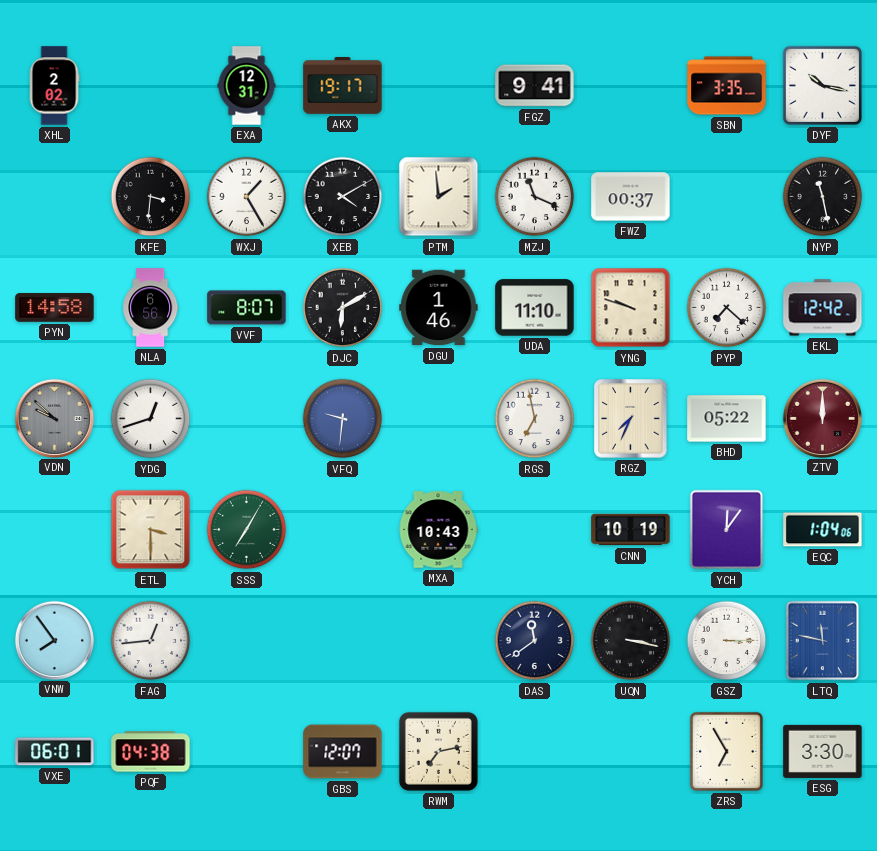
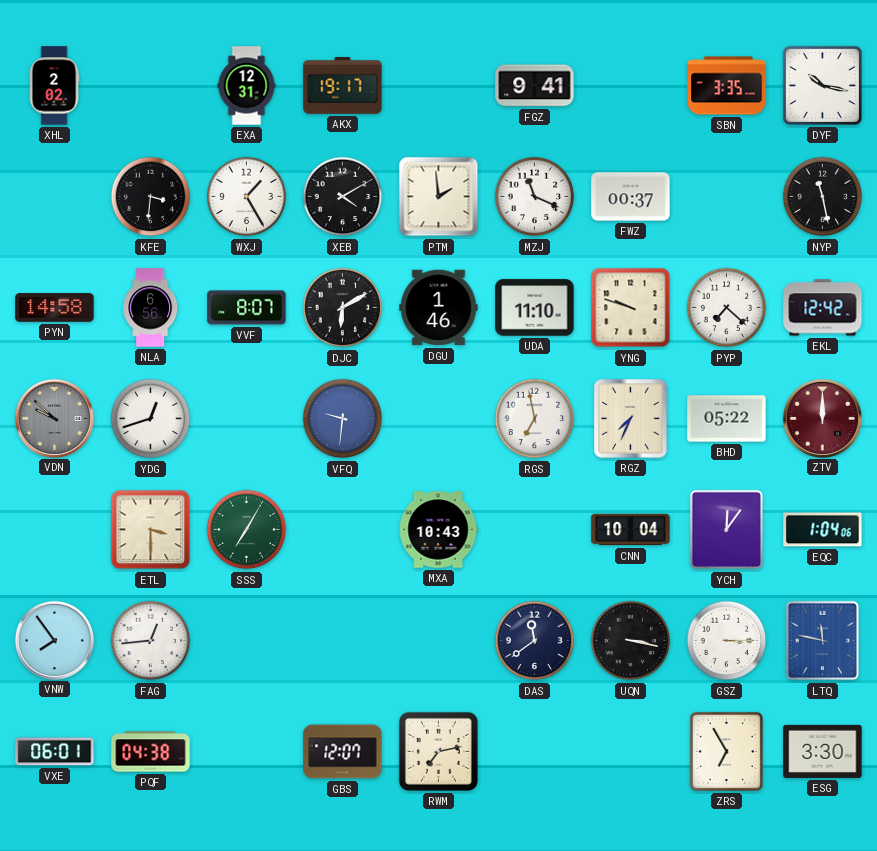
CNN: 10:19 -> 10:04 (631, 530)
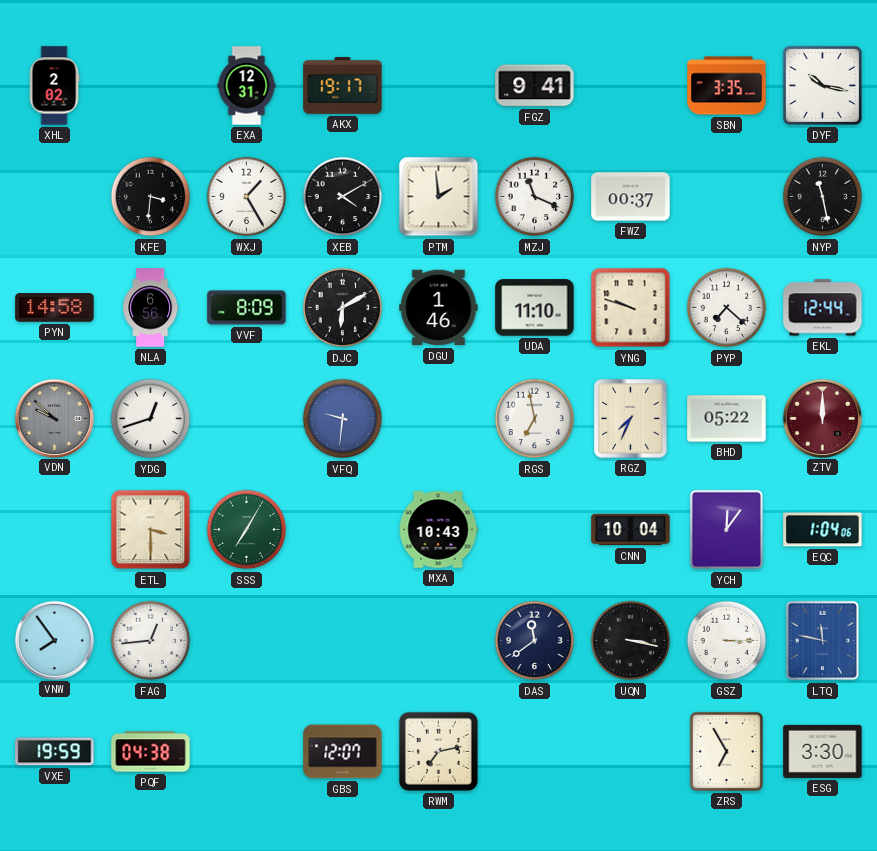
VVF: 8:07 -> 8:09 (247, 308)
EKL: 12:42 -> 12:44 (823, 308)
VXE: 06:01 -> 19:59 (55, 752)
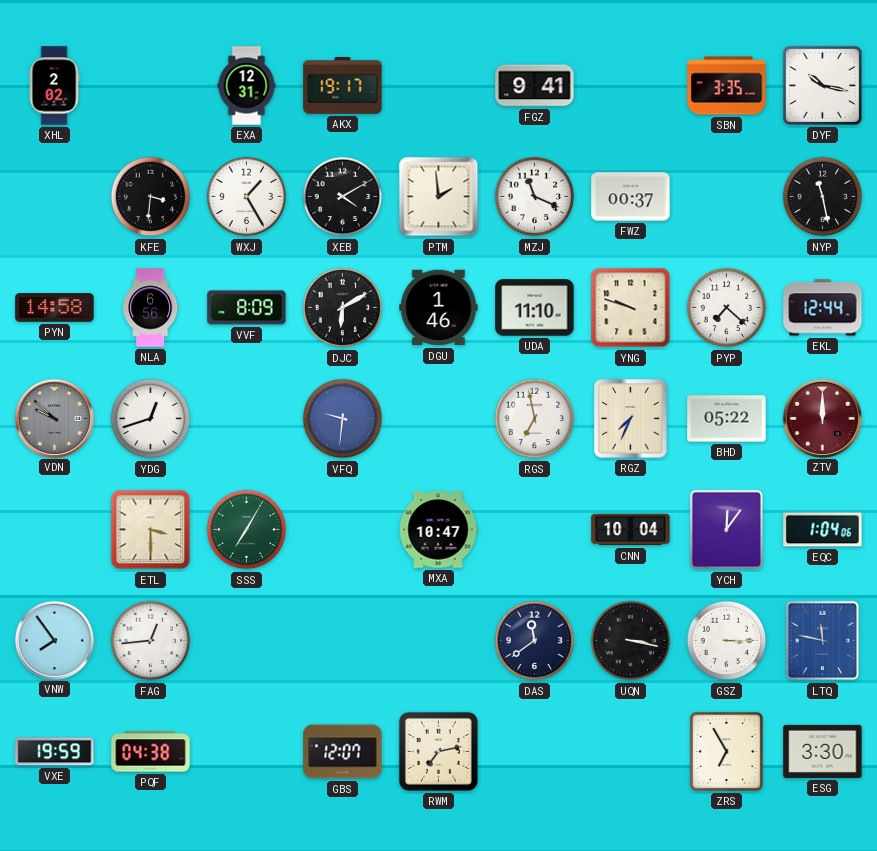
MXA: 10:43 -> 10:47 (438, 530)
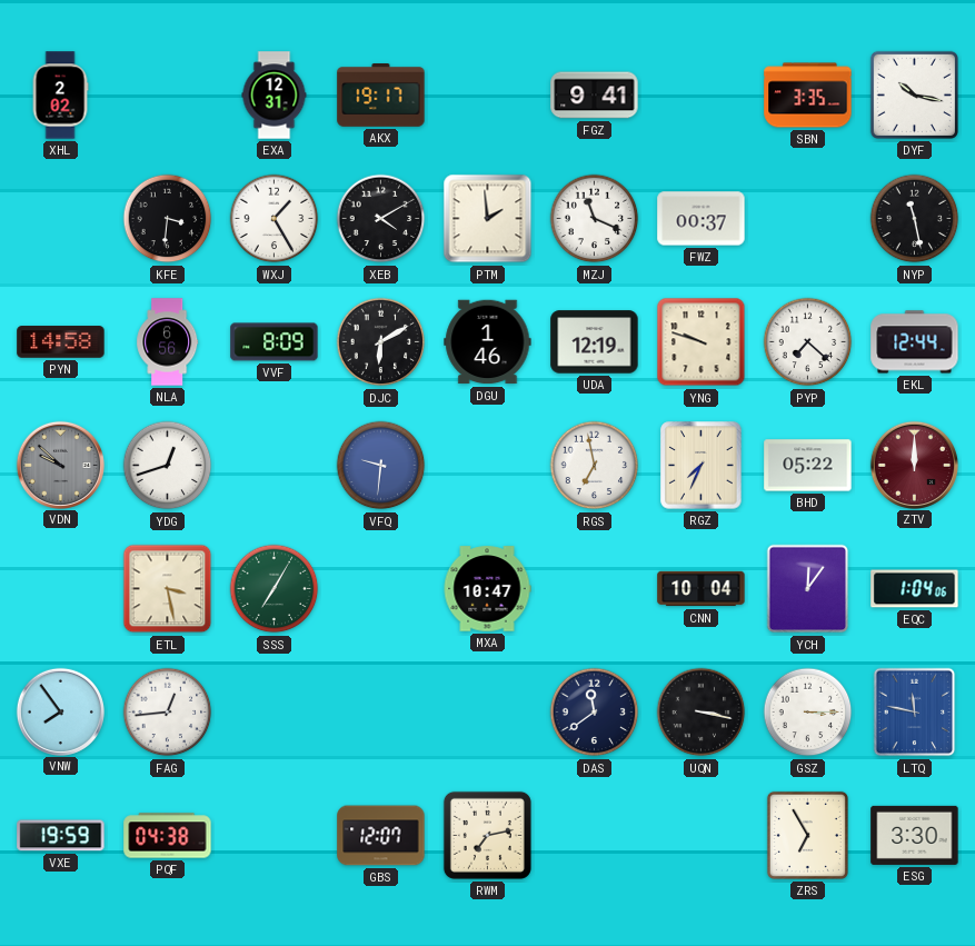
UDA: 11:10 -> 12:19 (595, 342)
ETL: 3:30 -> 3:28 (168, 589)
